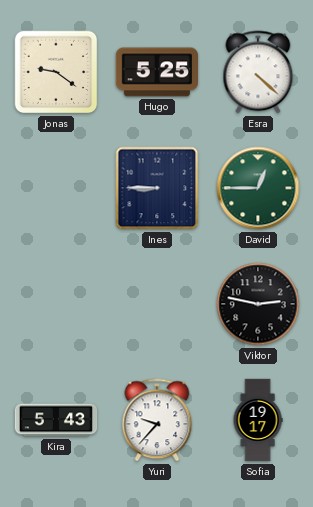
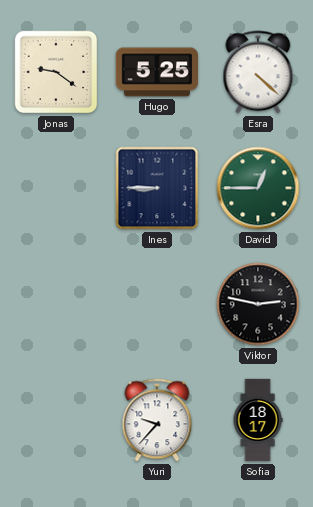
Kira: 5:43 -> none (56, 420)
Sofia: 19:17 -> 18:17 (258, 420)
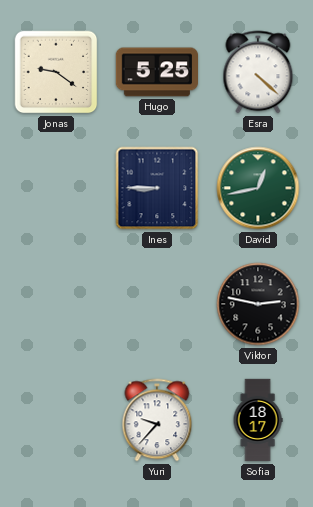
David: 12:45 -> 12:43 (258, 188)
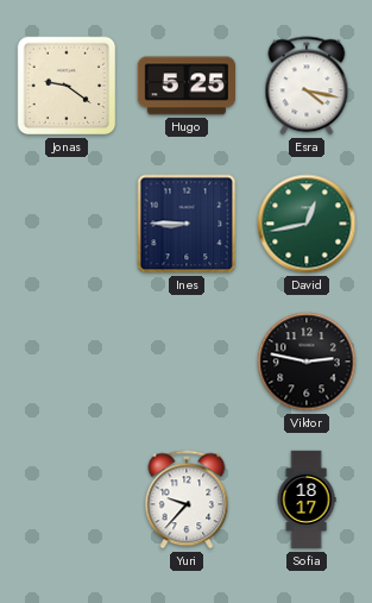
Esra: 4:22 -> 4:17 (307, 86)
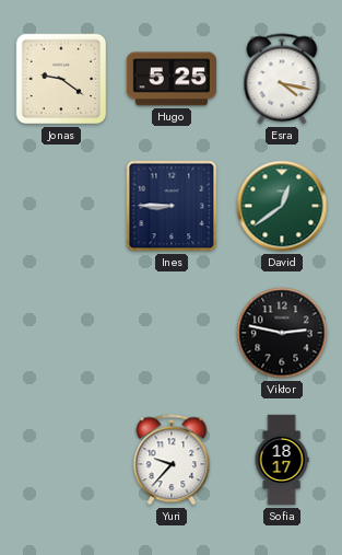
David: 12:43 -> 12:39 (282, 206)
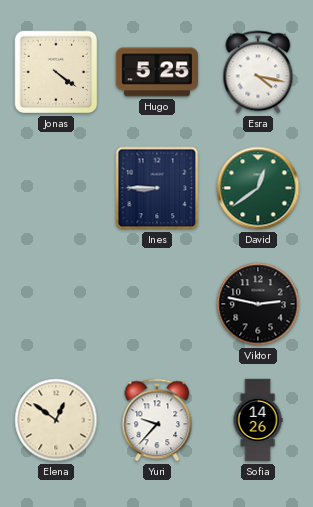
Jonas: 9:21 -> 4:21 (56, 72)
Elena: none -> 12:51 (56, 420)
Sofia: 18:17 -> 14:26 (258, 420)
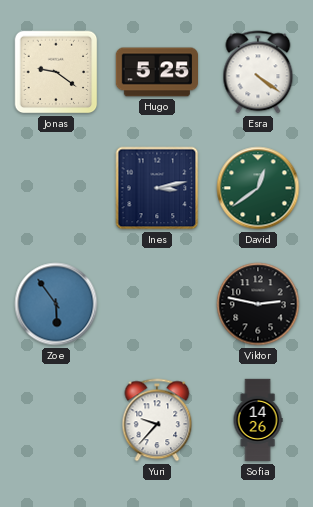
Jonas: 4:21 -> 9:21 (56, 72)
Esra: 4:17 -> 4:21 (258, 72)
Ines: 8:45 -> 3:13 (157, 188)
Zoe: none -> 5:54 (56, 304)
Elena: 12:51 -> none (56, 420)
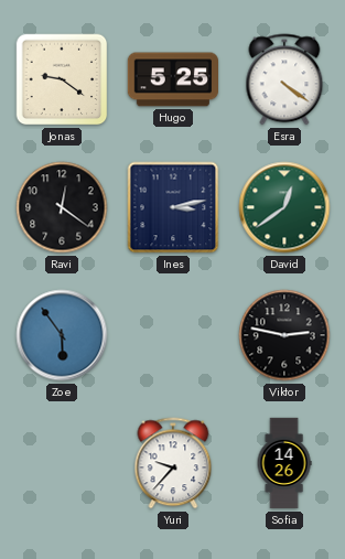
Ravi: none -> 12:21 (62, 207)
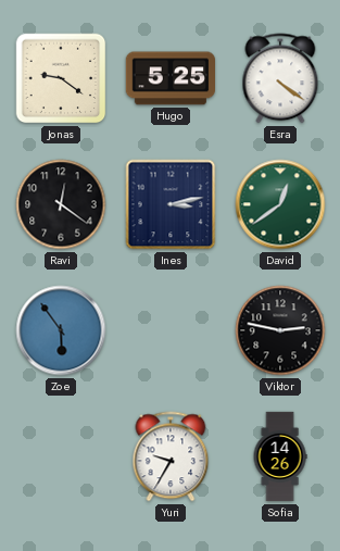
Yuri: 9:37 -> 9:35 (171, 456)
